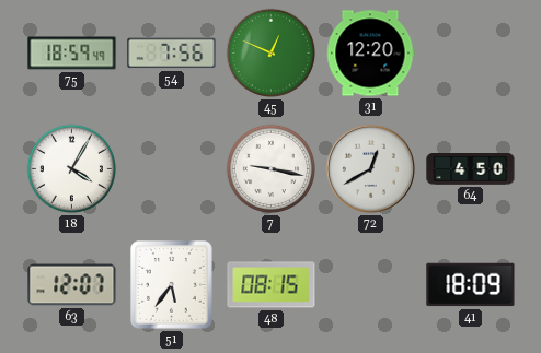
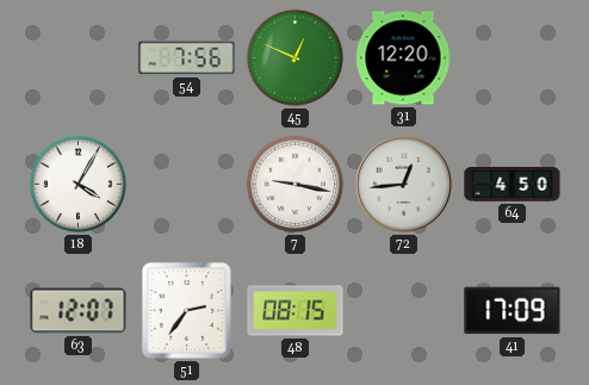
75: 18:59 -> none (72, 54)
72: 12:40 -> 12:44 (403, 184)
51: 5:36 -> 2:36 (187, 311)
41: 18:09 -> 17:09 (513, 311)
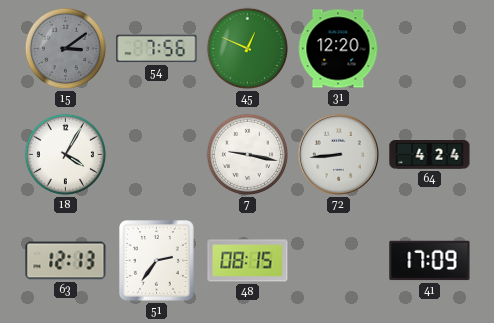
15: none -> 3:09 (66, 49)
72: 12:44 -> 8:44 (338, 154)
64: 4:50 -> 4:24 (430, 155)
63: 12:07 -> 12:13 (66, 261)
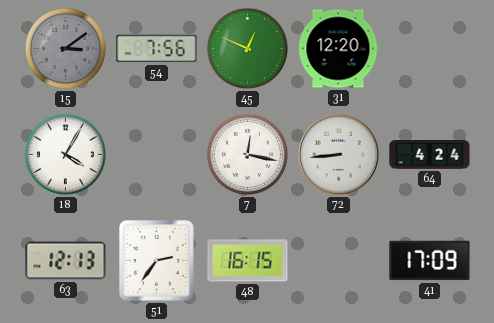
7: 9:17 -> 12:17 (248, 155)
48: 08:15 -> 16:15 (248, 261)
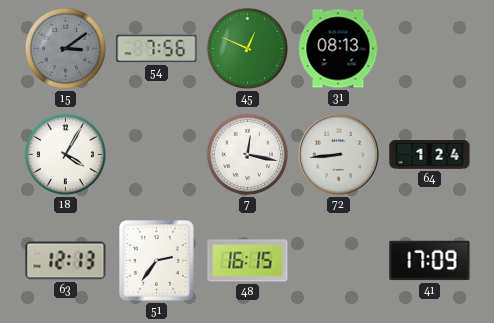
31: 12:20 -> 08:13 (338, 49)
64: 4:24 -> 1:24 (430, 155)
